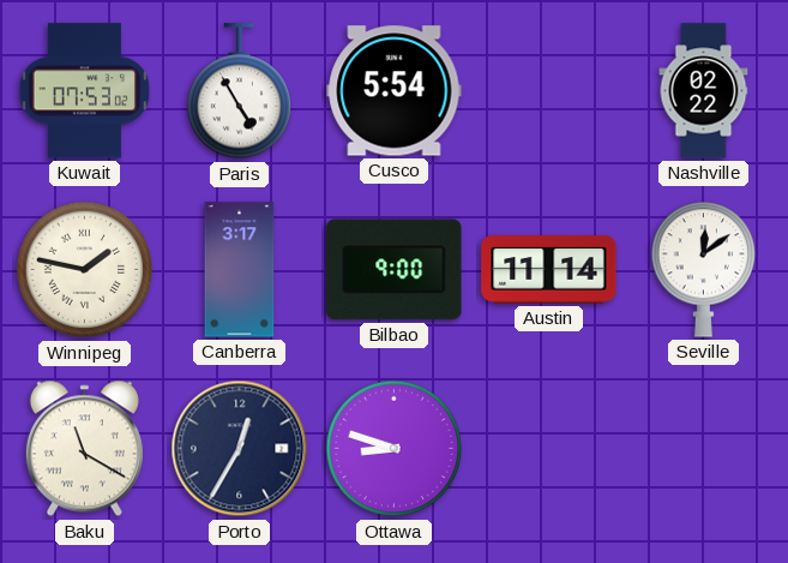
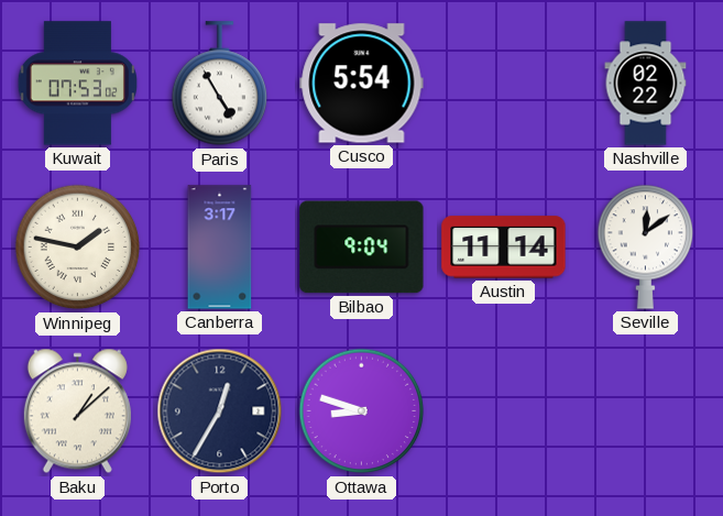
Bilbao: 9:00 -> 9:04 (362, 248)
Baku: 11:20 -> 1:08 (77, 411)
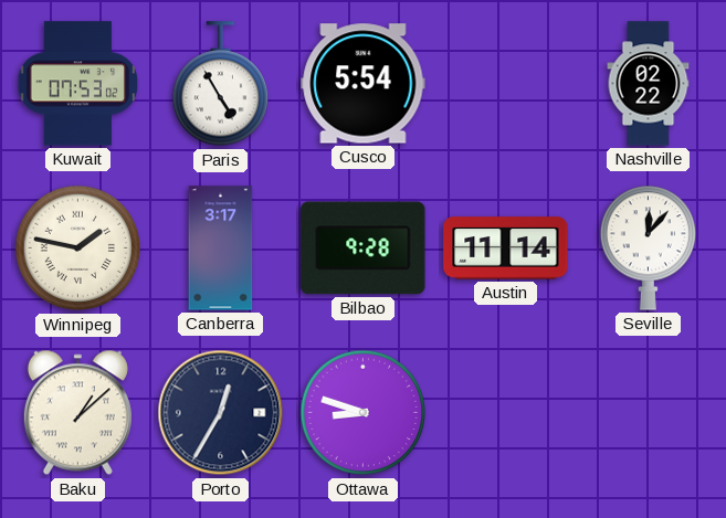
Bilbao: 9:04 -> 9:28 (364, 249)
Seville: 12:09 -> 12:07 (649, 247)
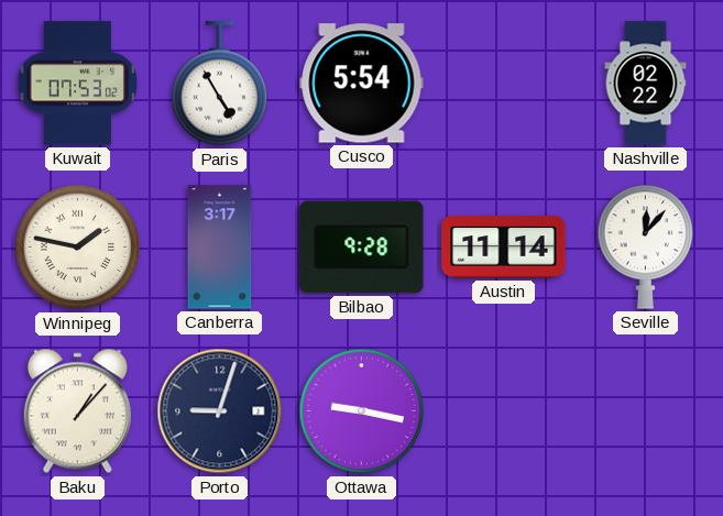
Baku: 1:08 -> 1:07 (77, 411)
Porto: 12:35 -> 9:03 (220, 411)
Ottawa: 8:48 -> 9:17 (362, 411)
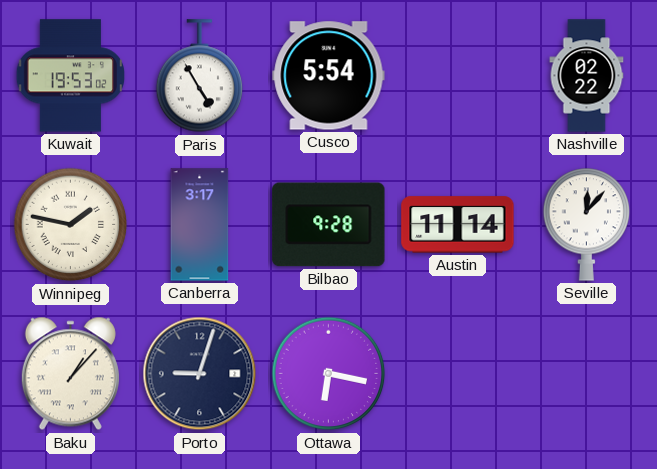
Kuwait: 07:53 -> 19:53 (70, 76)
Ottawa: 9:17 -> 6:17 (329, 374)
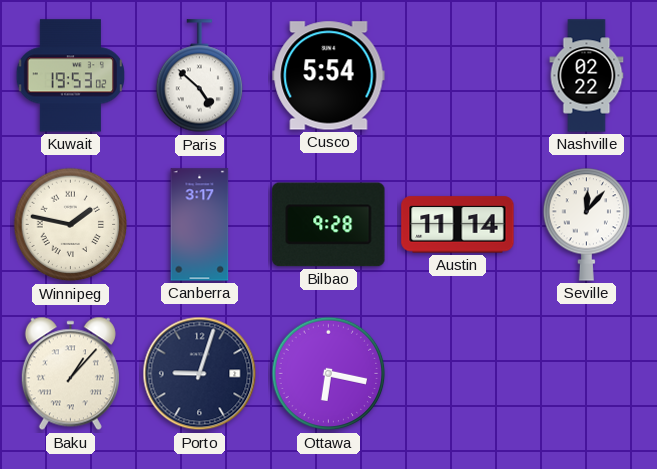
Paris: 4:55 -> 4:52 (200, 76)
